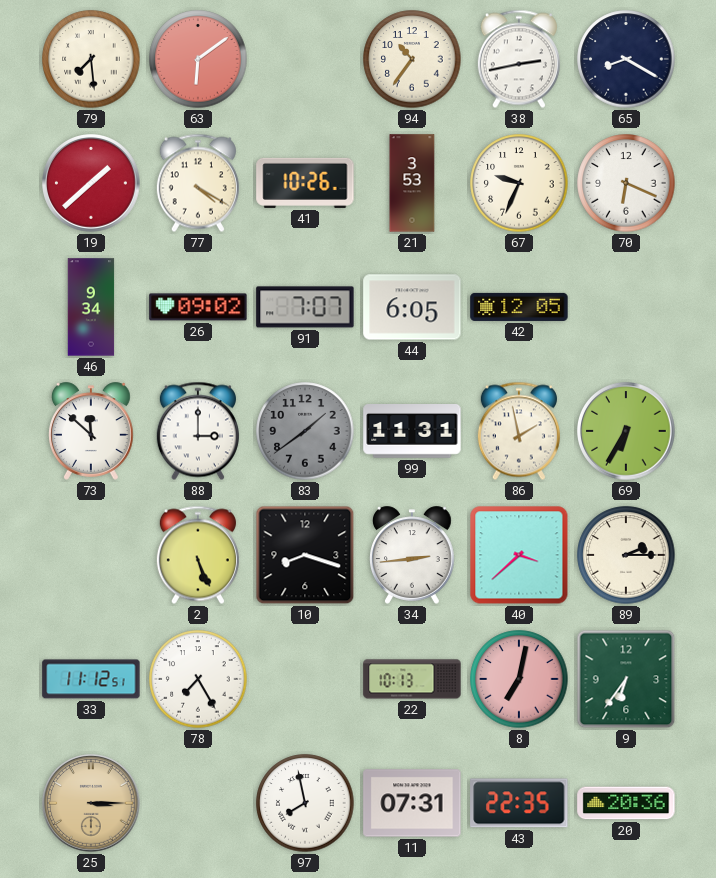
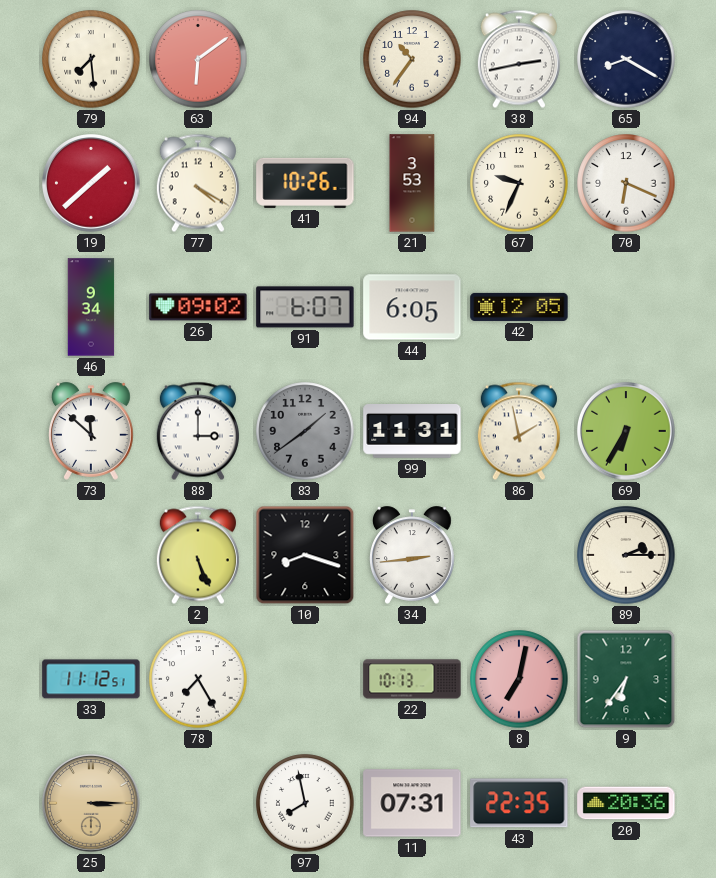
91: 7:07 -> 6:07 (305, 307)
40: 3:38 -> none (519, 555)
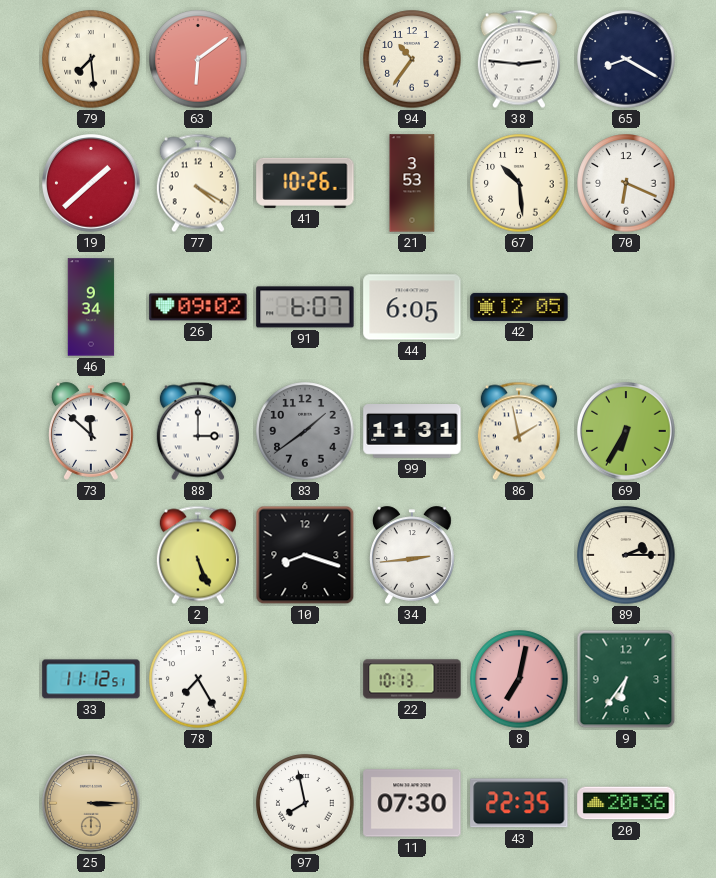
38: 2:43 -> 2:46 (519, 59)
67: 9:34 -> 10:29 (519, 183)
11: 07:31 -> 07:30 (412, 803)
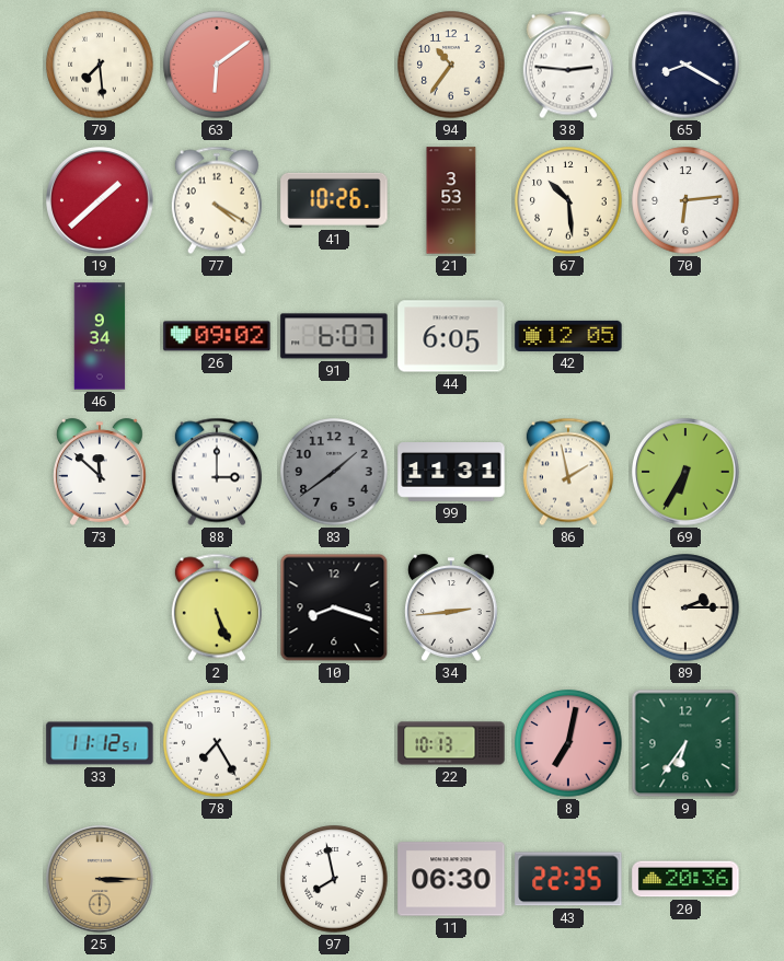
70: 6:19 -> 6:14 (685, 200)
11: 07:30 -> 06:30 (451, 879)
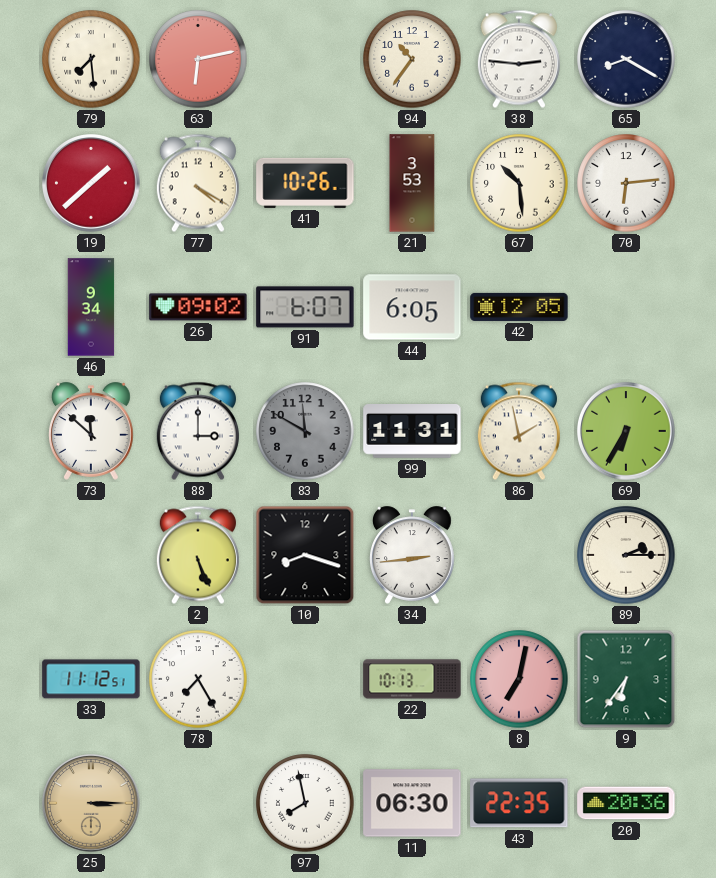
63: 6:09 -> 6:13 (198, 59)
83: 1:39 -> 11:50 (305, 431)
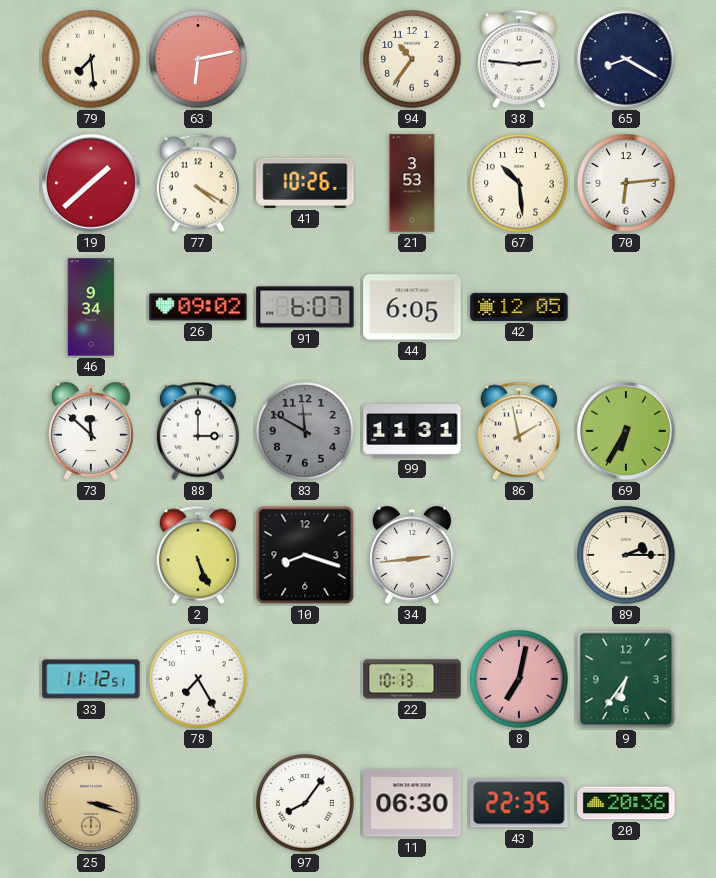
25: 3:15 -> 3:18 (91, 803)
97: 7:58 -> 8:06 (305, 803)
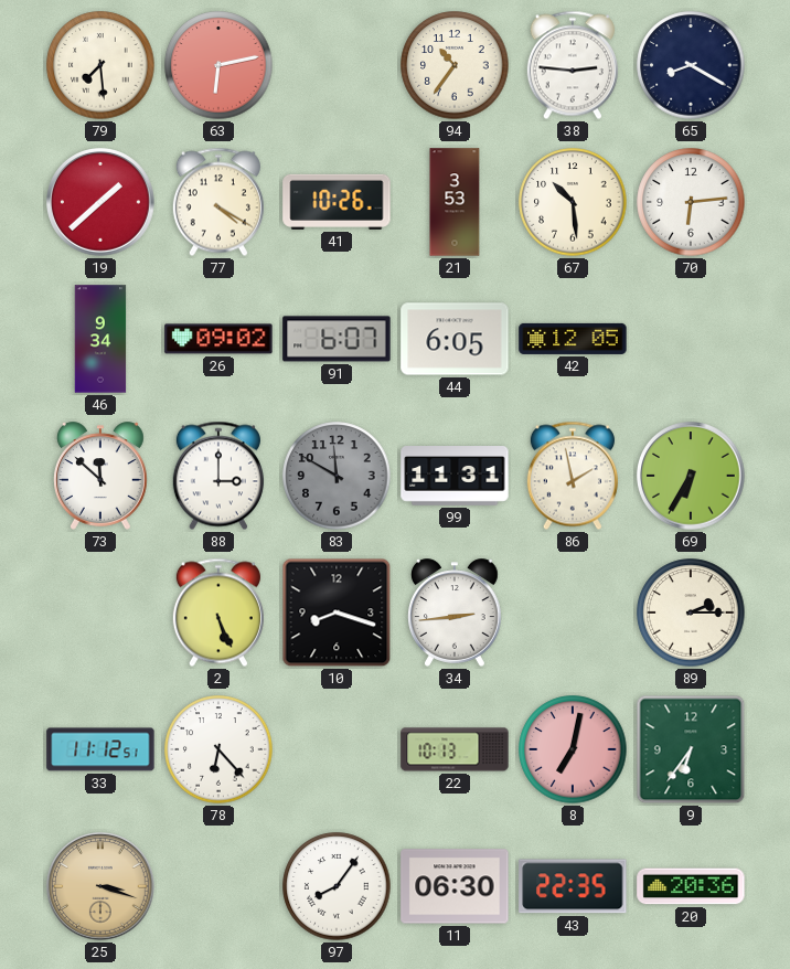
78: 7:25 -> 6:23 (218, 749)
